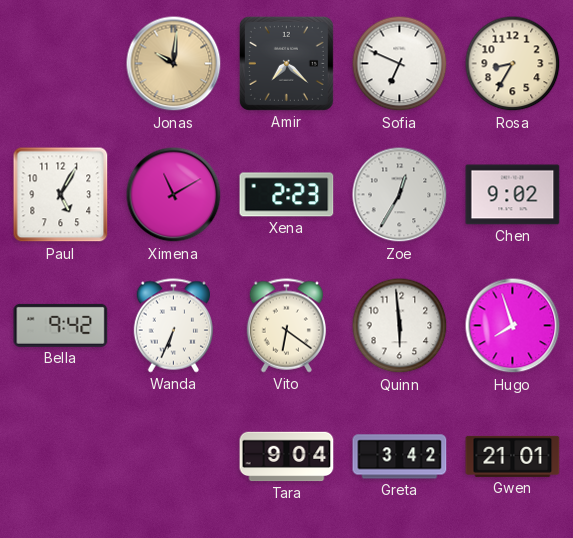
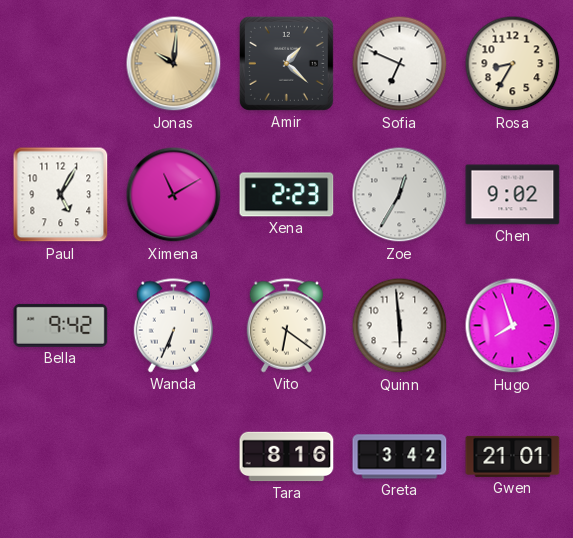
Amir: 7:22 -> 1:22 (286, 63)
Tara: 9:04 -> 8:16 (287, 457)
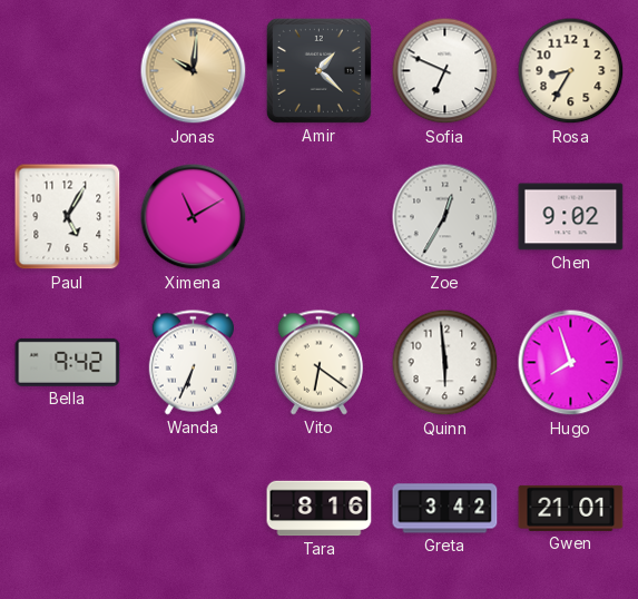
Xena: 2:23 -> none (287, 195)
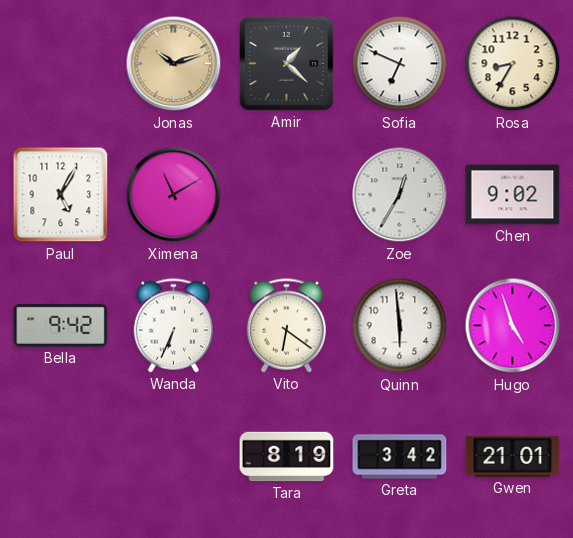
Jonas: 10:01 -> 10:12 (174, 64)
Hugo: 7:57 -> 4:57 (513, 326)
Tara: 8:16 -> 8:19 (287, 457)
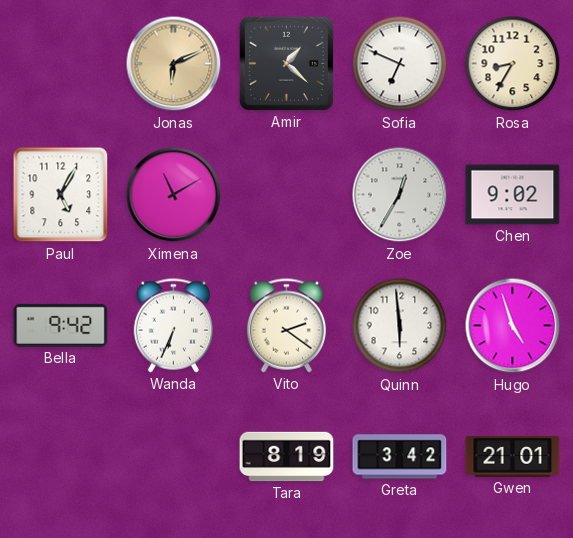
Jonas: 10:12 -> 6:11 (174, 64)
Vito: 6:21 -> 2:21 (286, 326)
